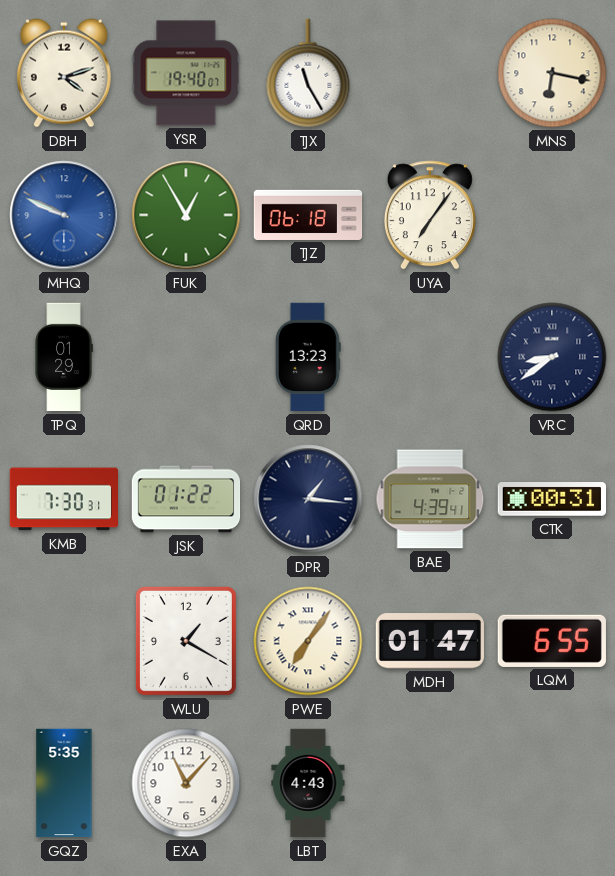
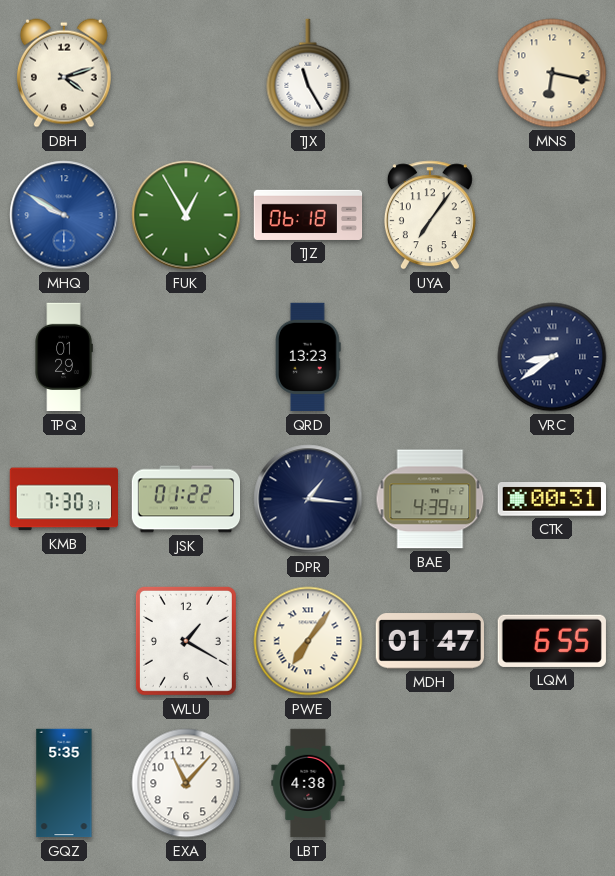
YSR: 19:40 -> none (186, 73)
MHQ: 9:49 -> 9:50 (64, 215)
LBT: 4:43 -> 4:38 (308, 783)
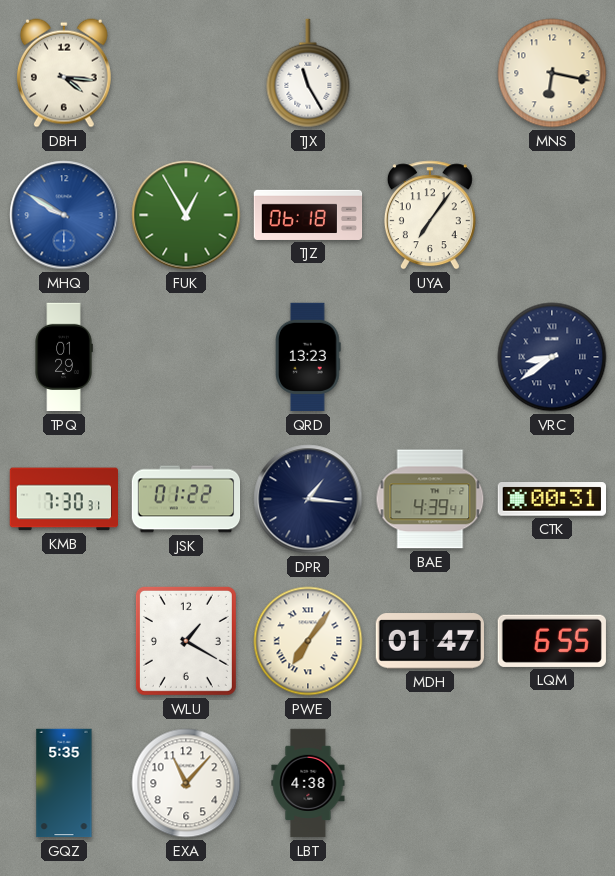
DBH: 4:12 -> 4:16 (64, 73)
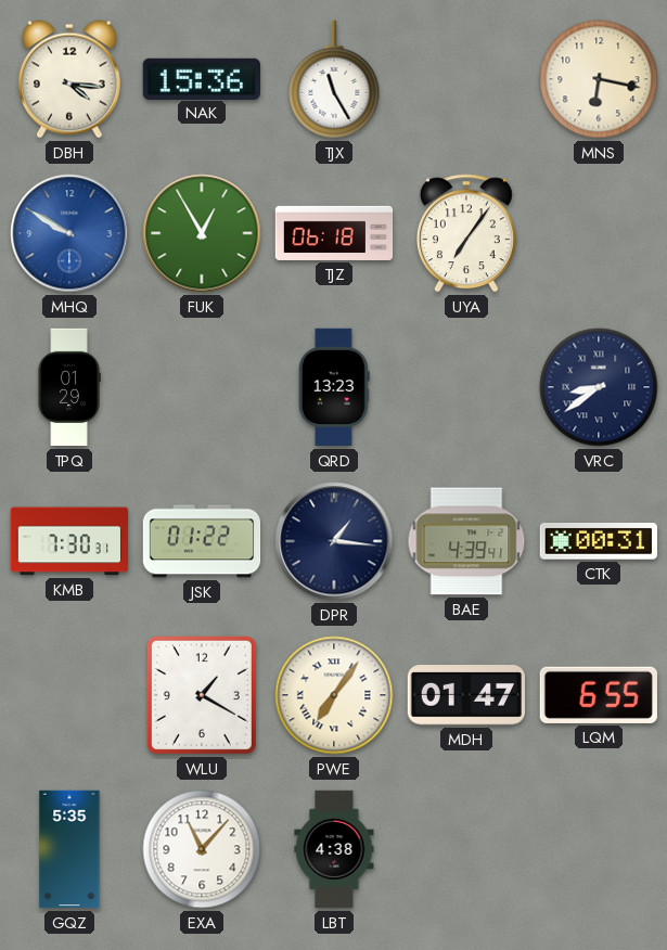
NAK: none -> 15:36 (201, 78)
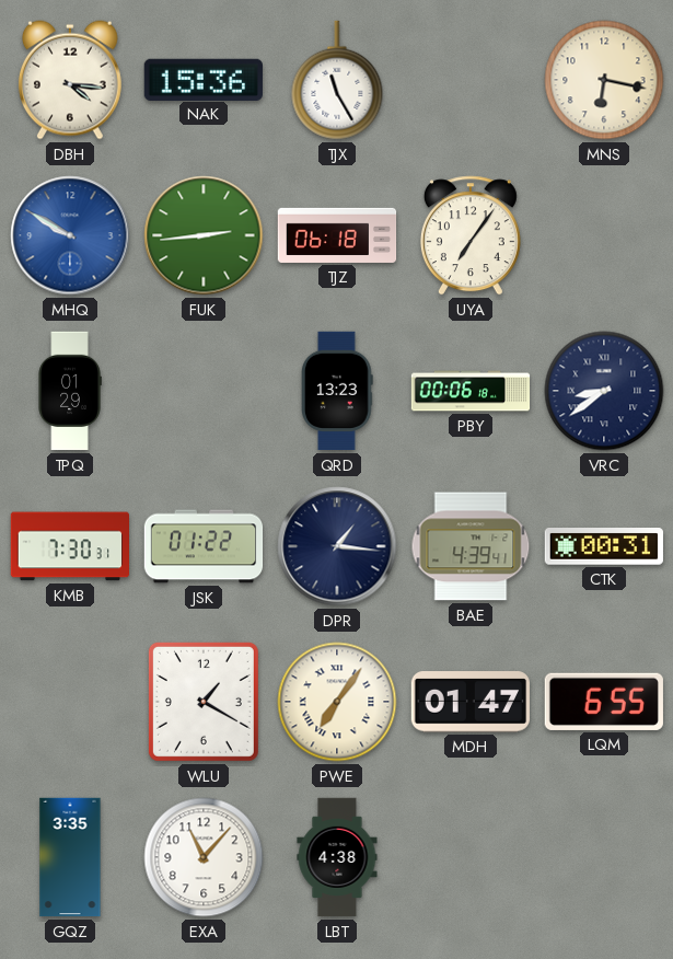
FUK: 12:55 -> 2:44 (204, 235)
PBY: none -> 00:06 (471, 391)
GQZ: 5:35 -> 3:35 (70, 857)
